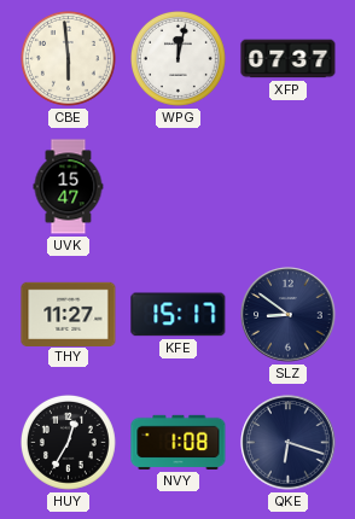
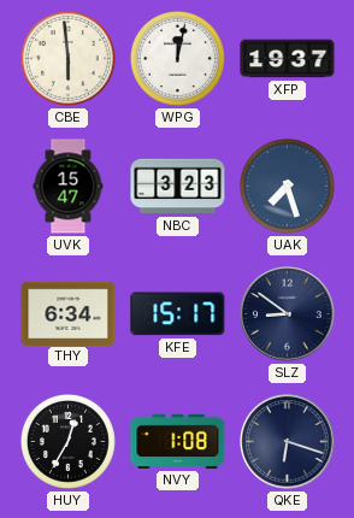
XFP: 07:37 -> 19:37 (288, 59)
NBC: none -> 3:23 (178, 187)
UAK: none -> 7:27 (287, 186)
THY: 11:27 -> 6:34 (69, 313)
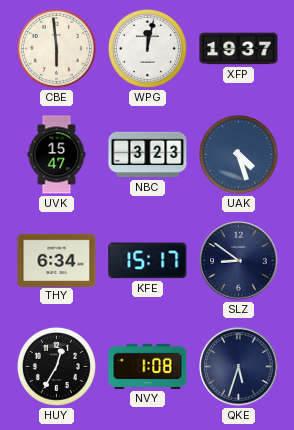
UAK: 7:27 -> 4:27 (238, 154)
QKE: 6:18 -> 5:33 (239, 367)
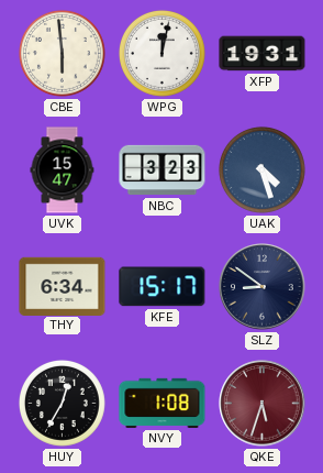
XFP: 19:37 -> 19:31 (263, 54)
QKE dial: navy -> burgundy (263, 404)
